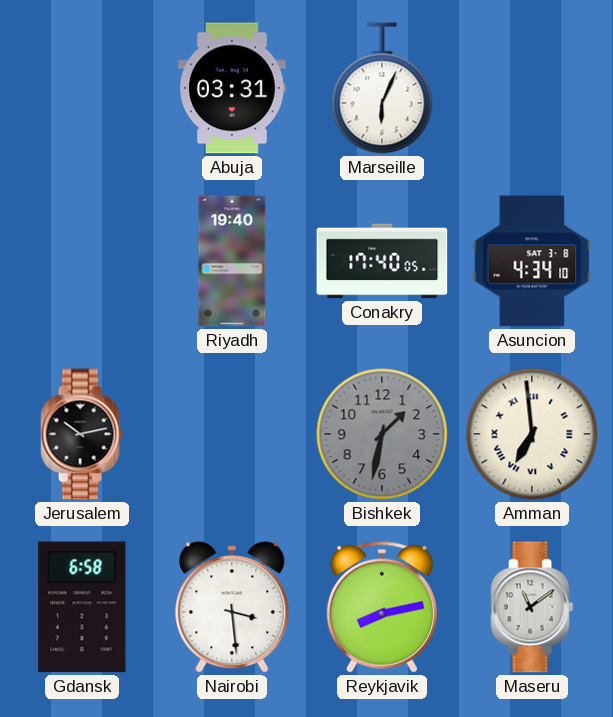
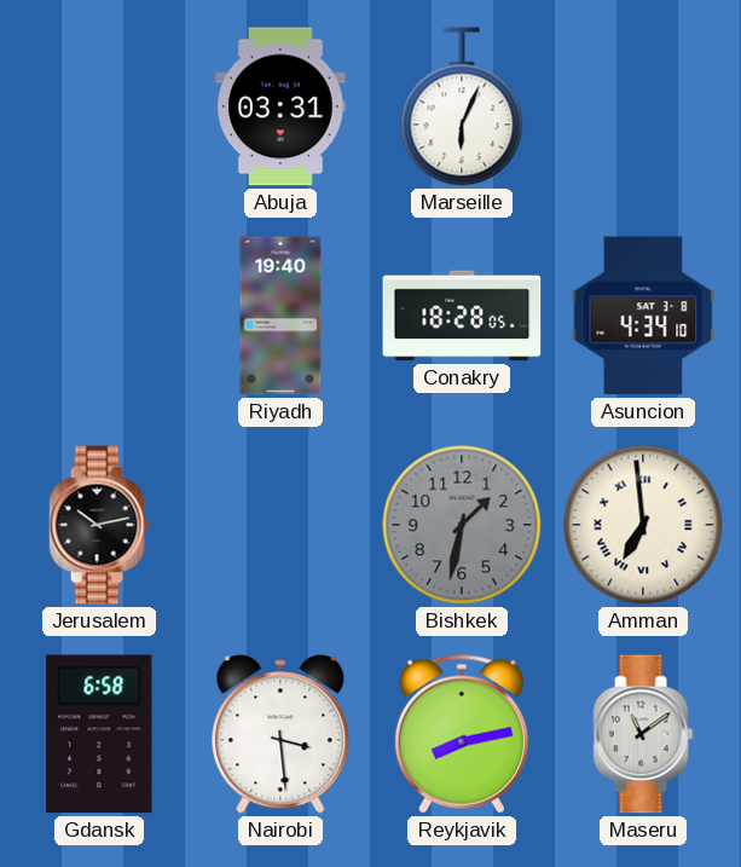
Conakry: 17:40 -> 18:28 (462, 316)
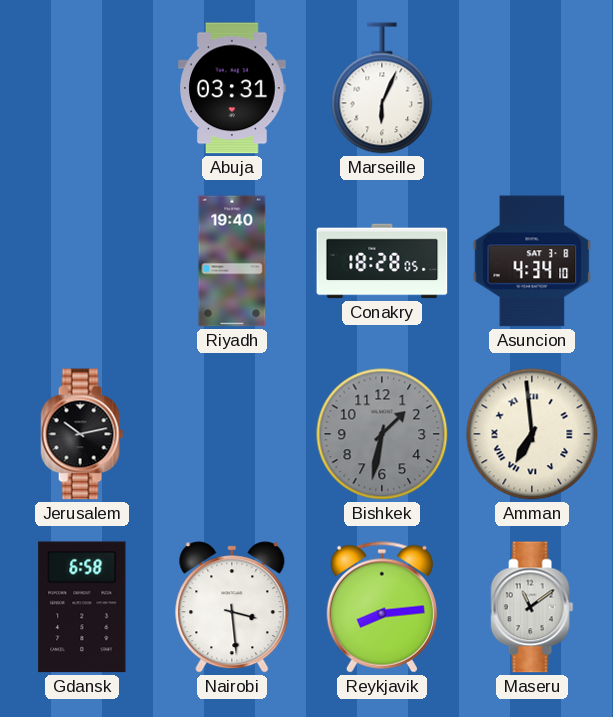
Reykjavik: 8:13 -> 8:14 (382, 607)
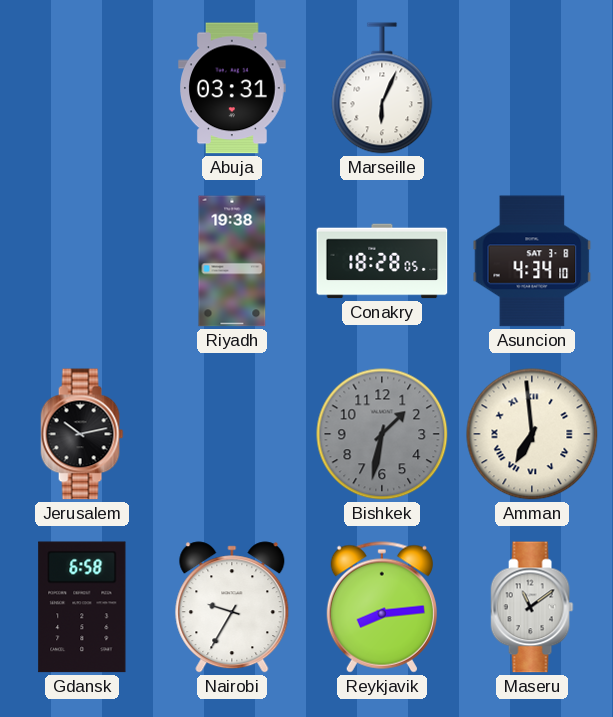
Riyadh: 19:40 -> 19:38 (232, 261)
Nairobi: 3:29 -> 9:35 (232, 607)
